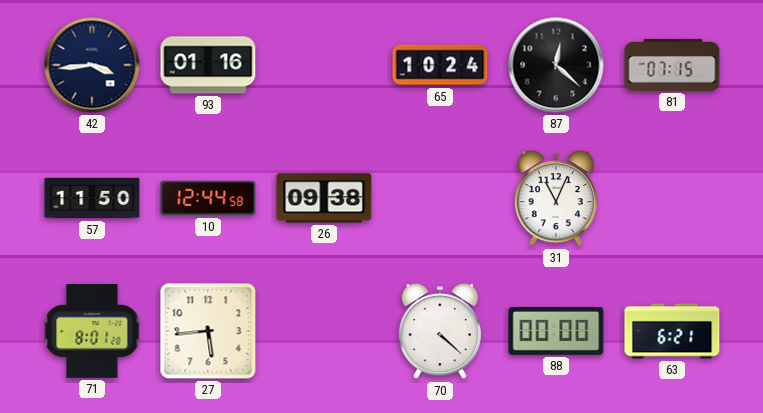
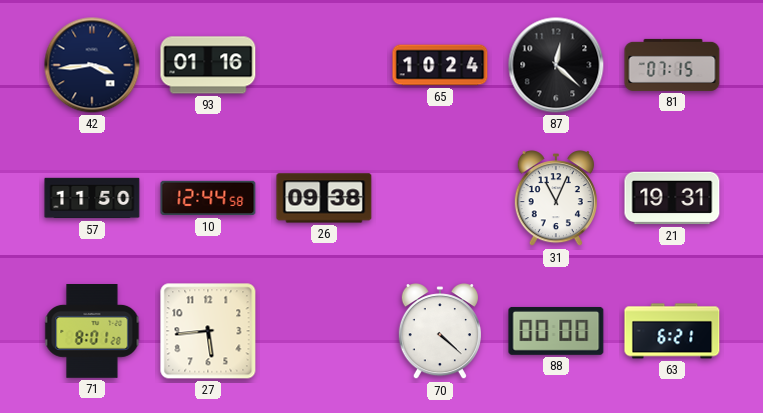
21: none -> 19:31 (672, 198)
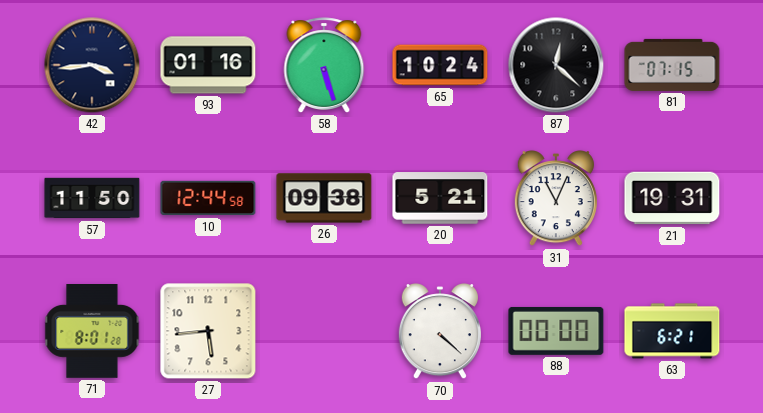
58: none -> 5:27 (324, 65)
20: none -> 5:21 (440, 198)
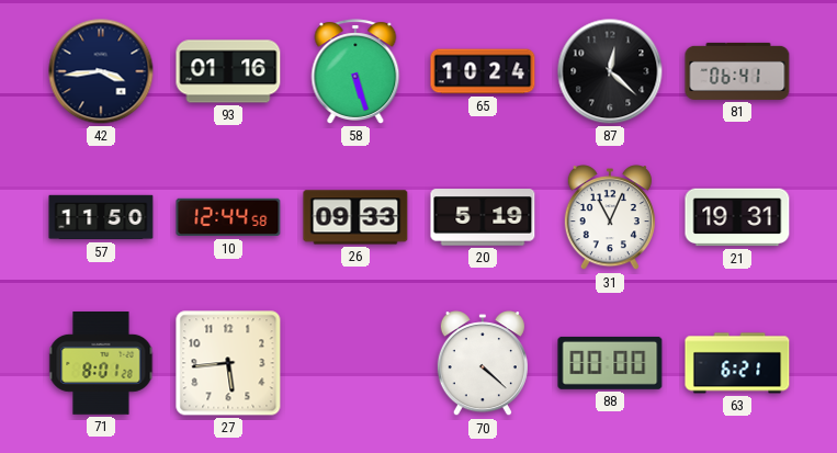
81: 07:15 -> 06:41 (737, 71)
26: 09:38 -> 09:33 (355, 217)
20: 5:21 -> 5:19 (483, 217)
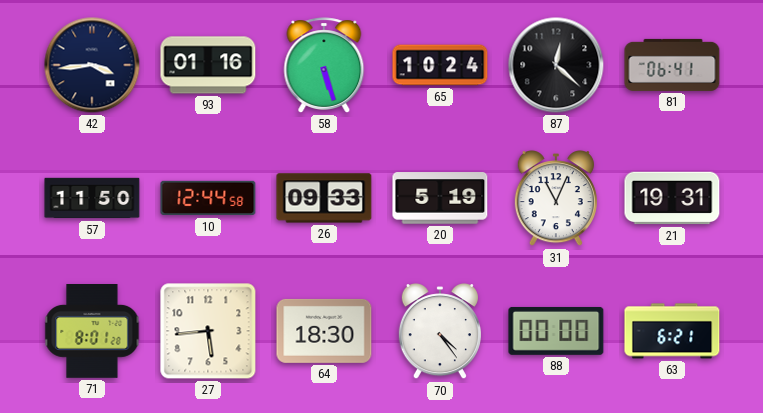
64: none -> 18:30 (324, 331)
70: 4:22 -> 4:24 (440, 332)
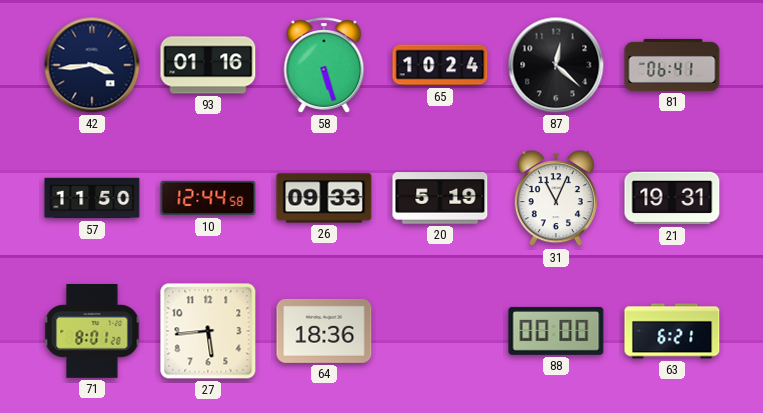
64: 18:30 -> 18:36 (324, 331)
70: 4:24 -> none (440, 332)
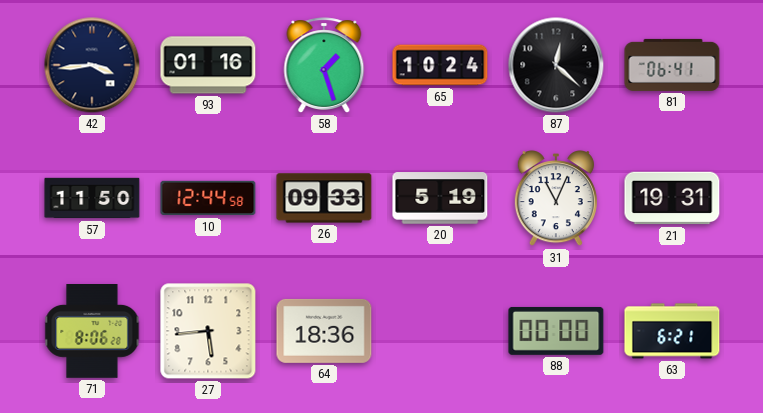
58: 5:27 -> 1:27 (324, 65)
71: 8:01 -> 8:06 (92, 332)
